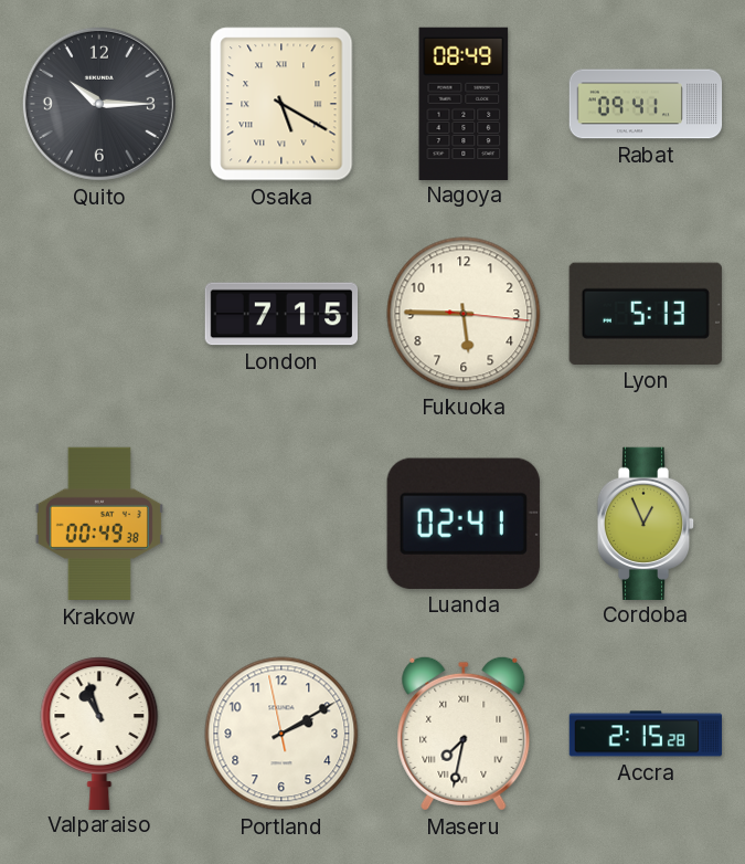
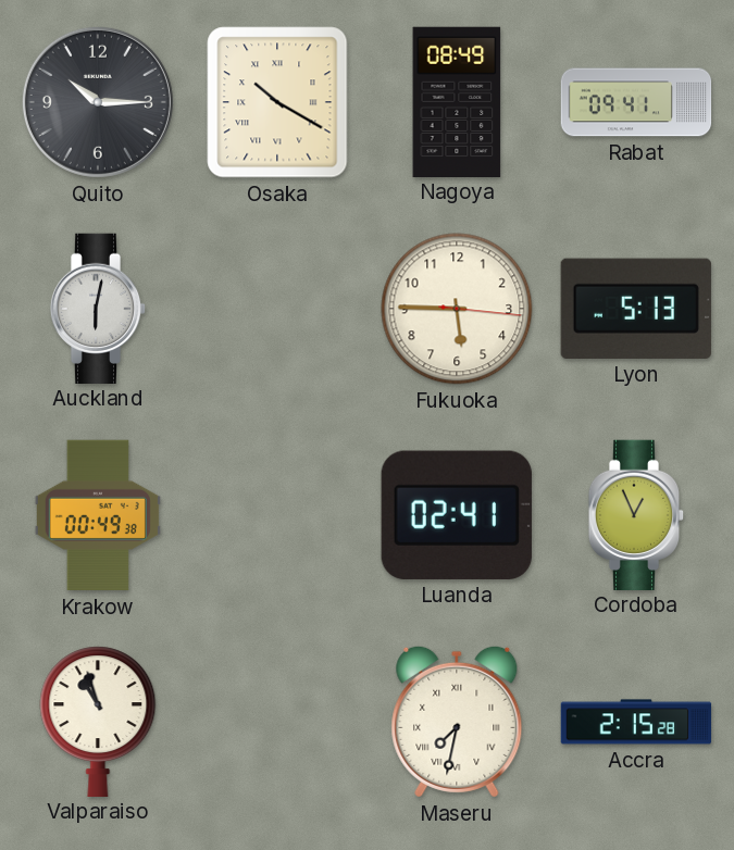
Osaka: 5:20 -> 10:20 (277, 102)
Auckland: none -> 6:02 (98, 308)
London: 7:15 -> none (281, 314)
Portland: 2:09 -> none (281, 734)
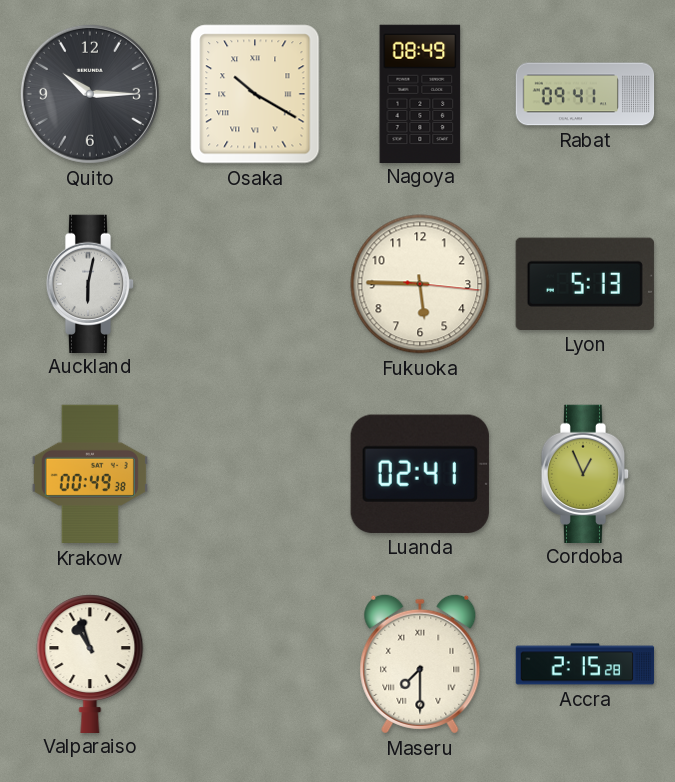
Maseru: 7:32 -> 7:30 (420, 664)
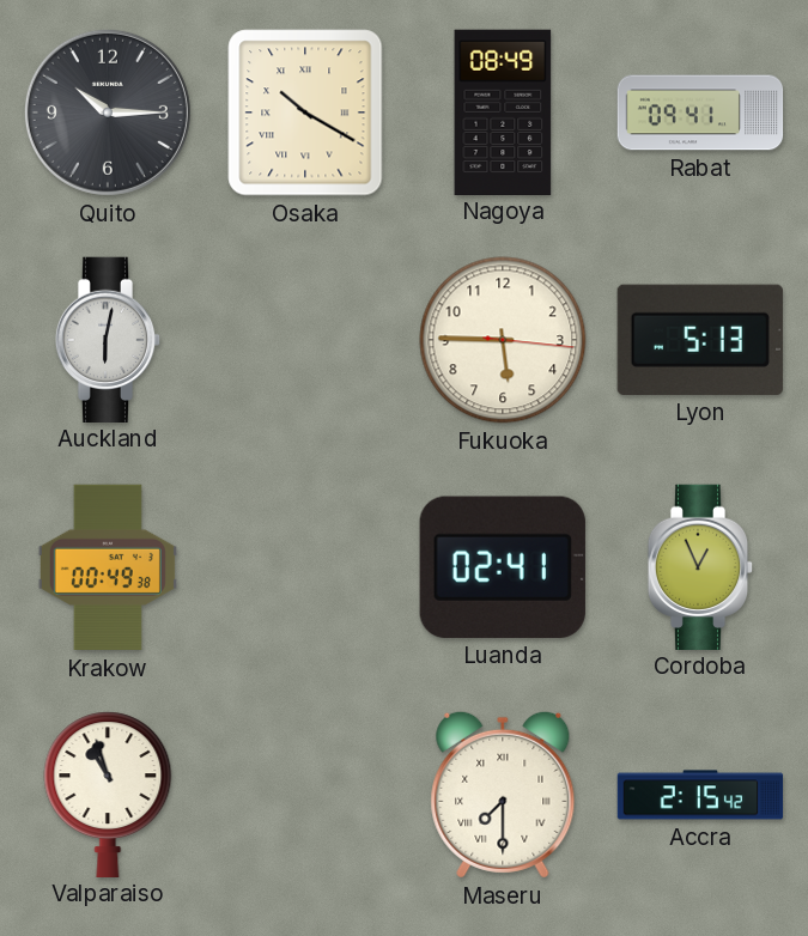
Accra: 2:15:28 -> 2:15:42 (700, 795)
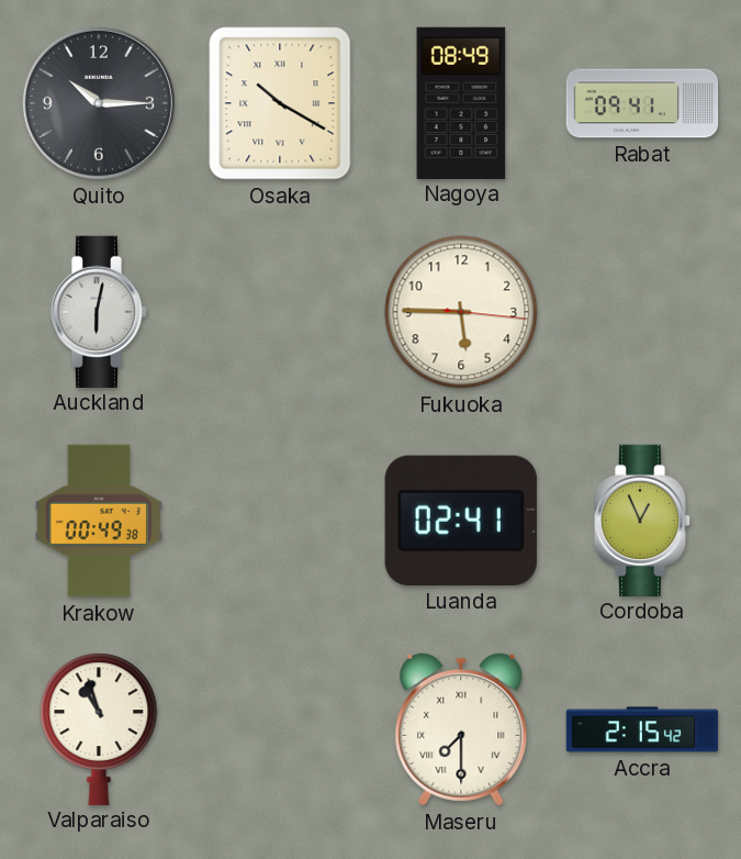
Lyon: 5:13 -> none (700, 340)
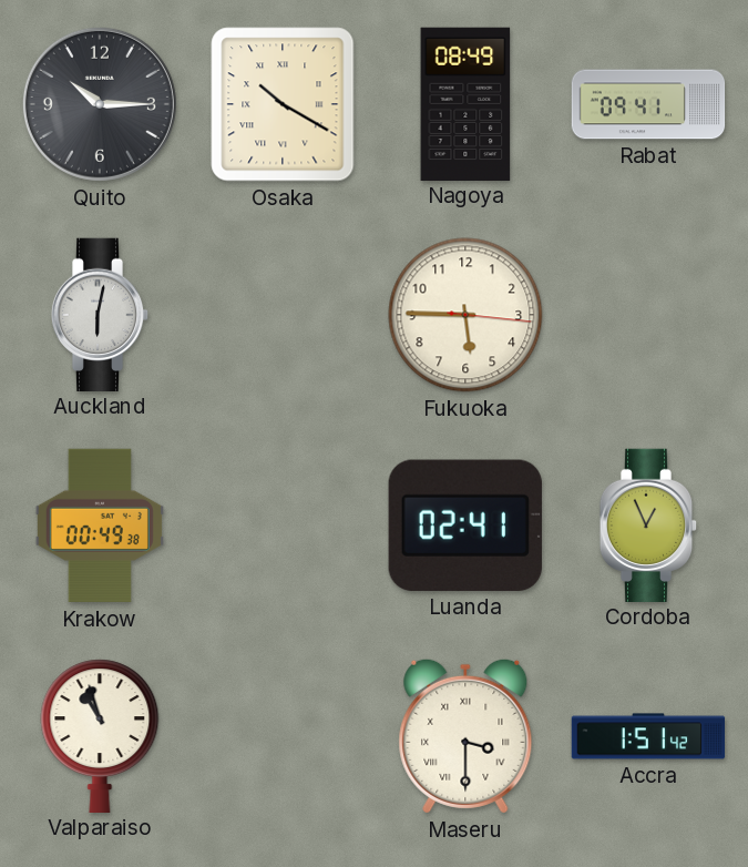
Maseru: 7:30 -> 3:30 (465, 736)
Accra: 2:15 -> 1:51 (648, 736)
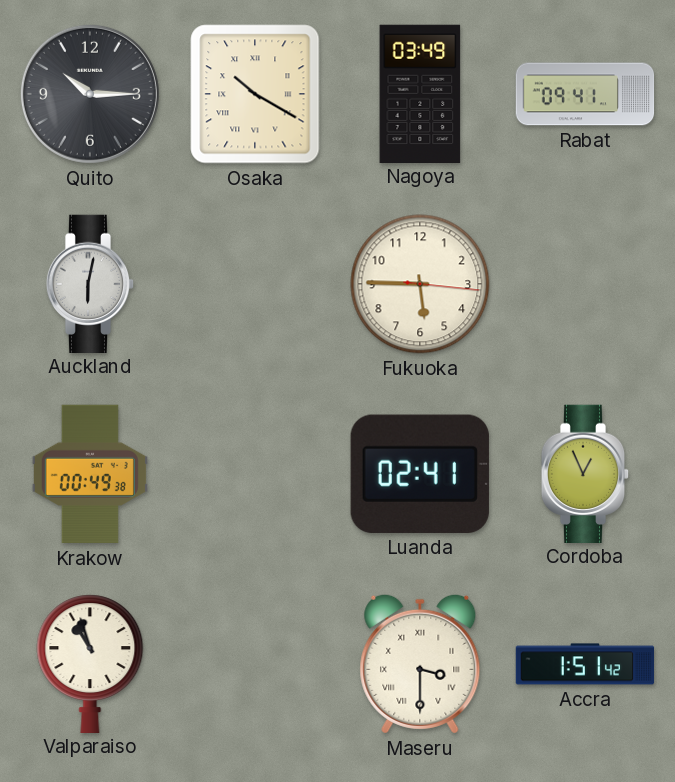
Nagoya: 08:49 -> 03:49 (420, 93)
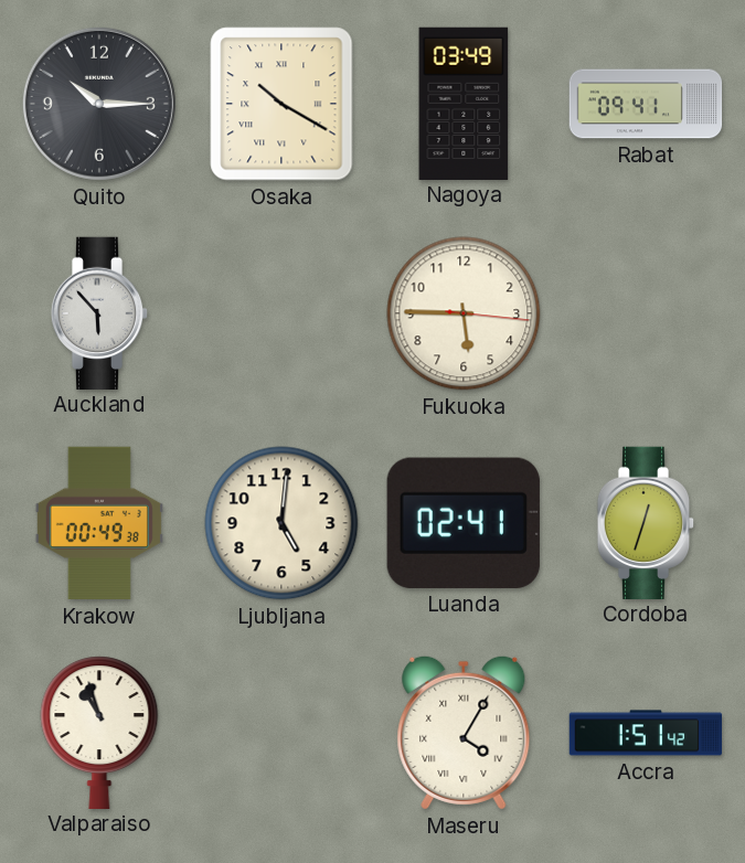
Auckland: 6:02 -> 5:53 (99, 312)
Ljubljana: none -> 5:01 (281, 523)
Cordoba: 12:56 -> 12:33 (646, 522)
Maseru: 3:30 -> 4:05 (464, 733)
